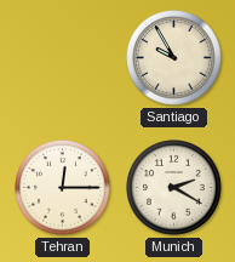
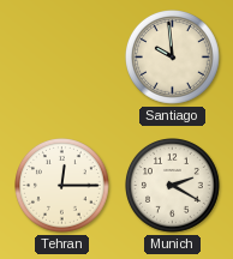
Santiago: 9:55 -> 9:59 (173, 58)
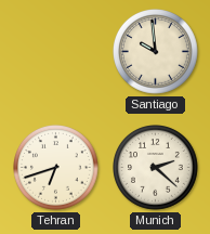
Tehran: 12:15 -> 6:42 (56, 168)
Munich: 2:20 -> 2:22 (156, 168)
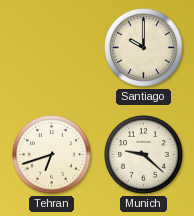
Santiago: 9:59 -> 10:00 (144, 48)
Munich: 2:22 -> 9:22 (144, 155)
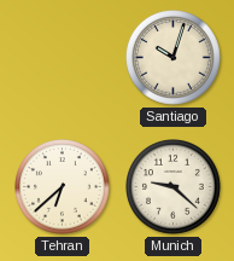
Santiago: 10:00 -> 10:03 (174, 58)
Tehran: 6:42 -> 6:38 (63, 187)
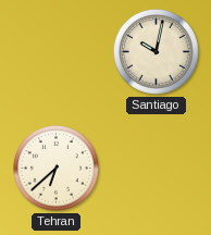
Santiago: 10:03 -> 10:02 (157, 52)
Munich: 9:22 -> none (174, 187)
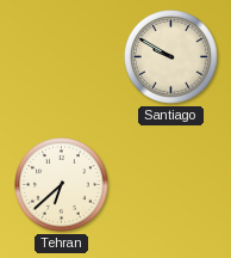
Santiago: 10:02 -> 9:50 (171, 57)
